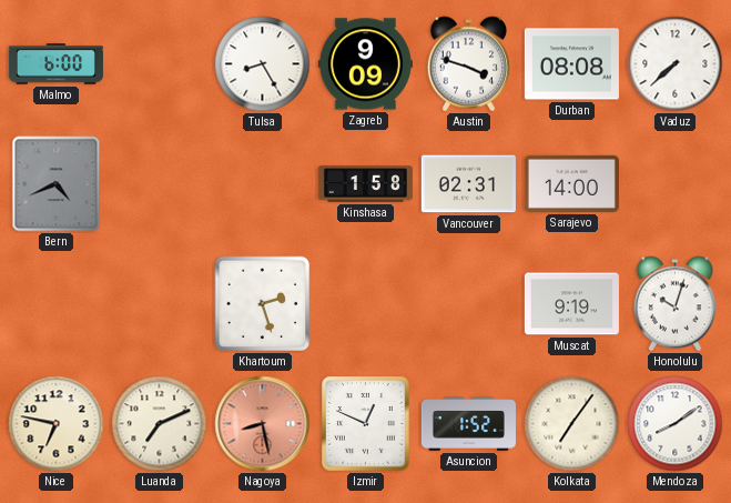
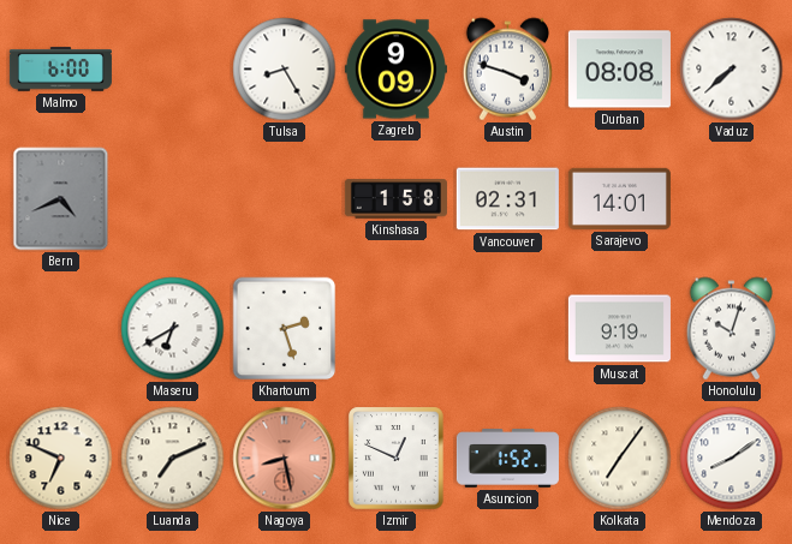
Sarajevo: 14:00 -> 14:01 (619, 198)
Maseru: none -> 6:40 (173, 329)
Nice: 6:47 -> 6:49 (61, 459)
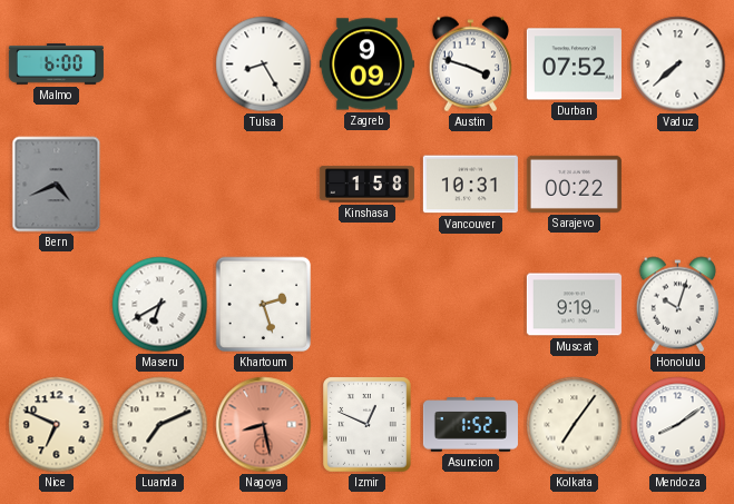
Durban: 08:08 -> 07:52 (574, 65)
Vancouver: 02:31 -> 10:31 (470, 185)
Sarajevo: 14:01 -> 00:22 (574, 184)
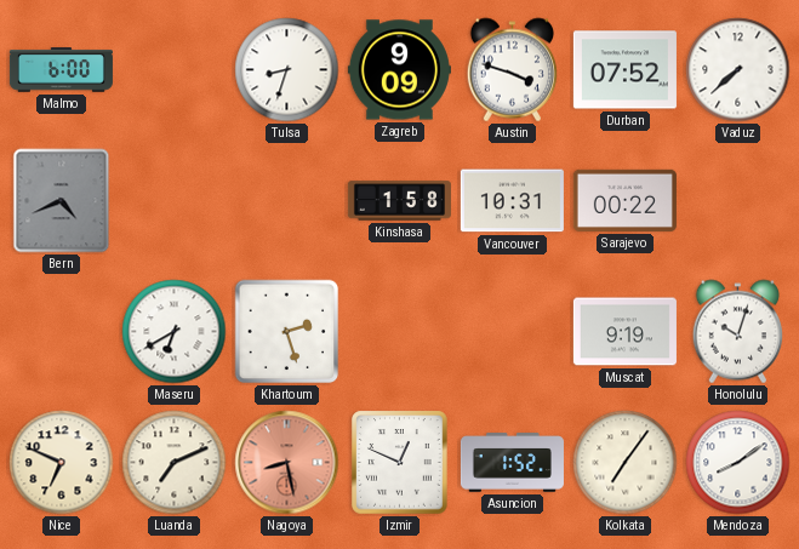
Tulsa: 8:25 -> 8:33 (287, 70)
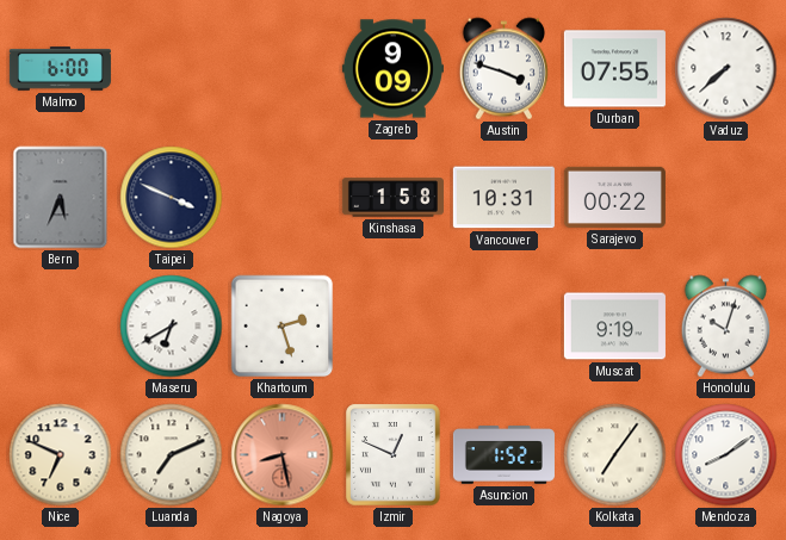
Tulsa: 8:33 -> none (287, 70)
Durban: 07:52 -> 07:55 (614, 69)
Bern: 4:41 -> 5:34 (61, 198)
Taipei: none -> 3:49 (172, 198)
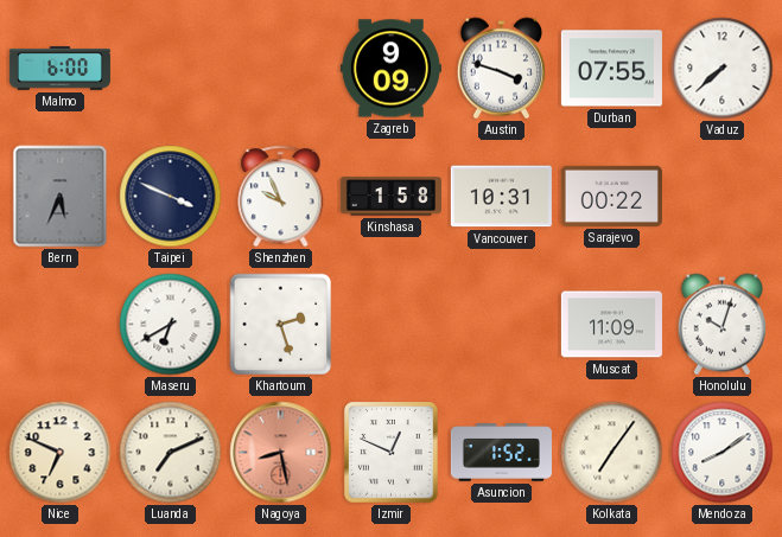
Shenzhen: none -> 9:56 (281, 197)
Muscat: 9:19 -> 11:09 (611, 325)
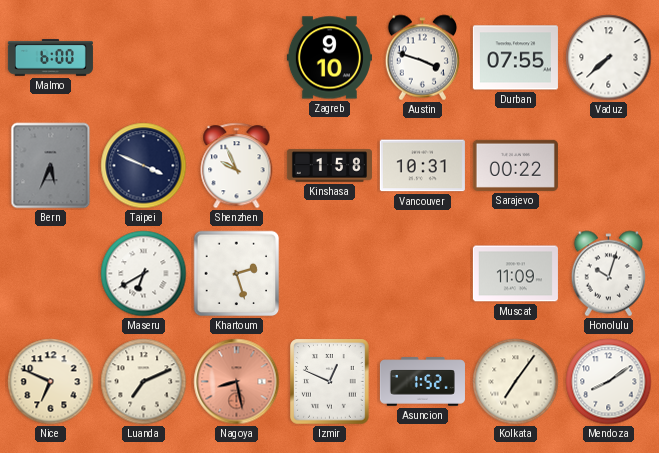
Zagreb: 9:09 -> 9:10 (329, 58)
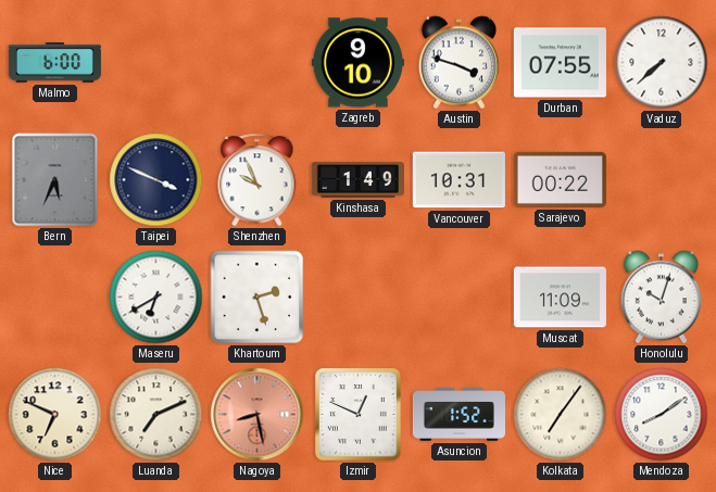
Kinshasa: 1:58 -> 1:49 (357, 180)
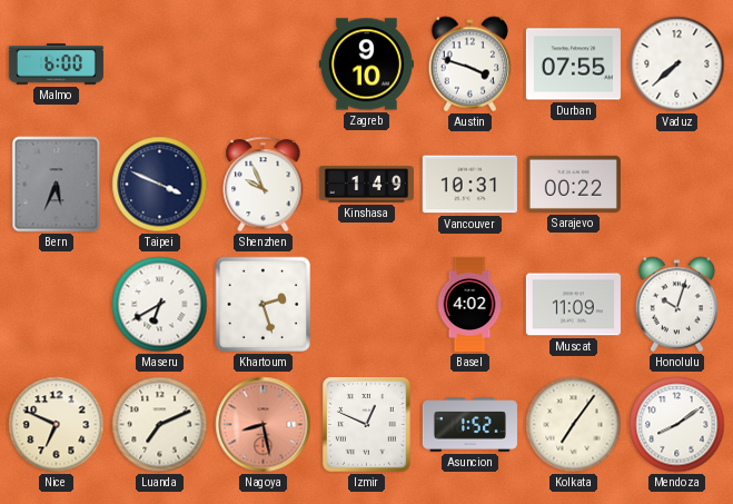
Basel: none -> 4:02 (469, 304)
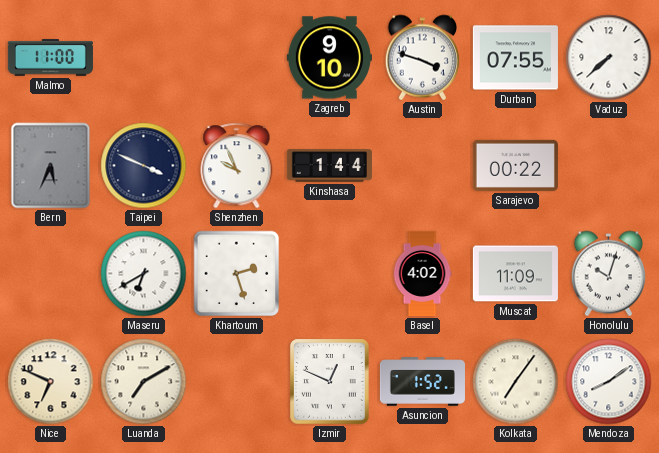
Malmo: 6:00 -> 11:00 (50, 58)
Kinshasa: 1:49 -> 1:44 (329, 166)
Vancouver: 10:31 -> none (469, 185)
Luanda: 7:11 -> 7:10 (144, 382)
Nagoya: 8:28 -> none (264, 425)
